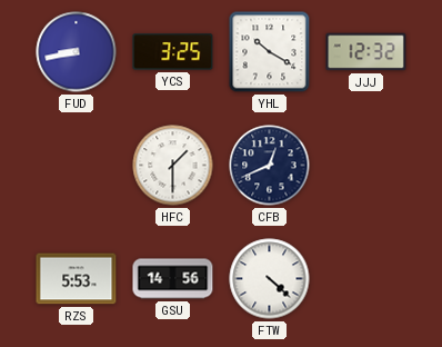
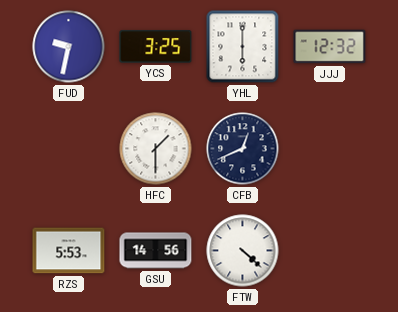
FUD: 8:43 -> 9:32 (69, 47)
YHL: 10:20 -> 6:00 (243, 47)
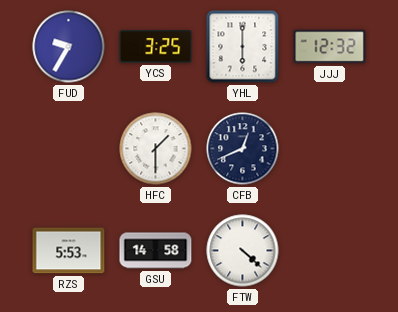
FUD: 9:32 -> 9:35 (69, 47)
GSU: 14:56 -> 14:58 (156, 251)
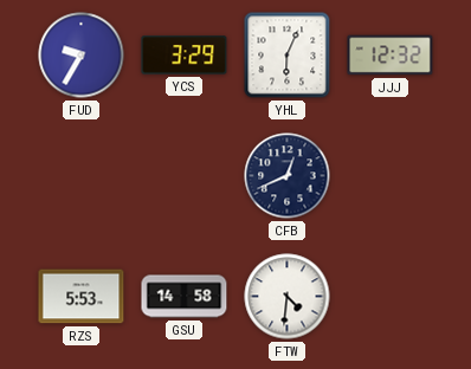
YCS: 3:25 -> 3:29 (185, 56)
YHL: 6:00 -> 6:04 (288, 56)
HFC: 1:30 -> none (156, 149)
FTW: 4:22 -> 4:31 (288, 297)
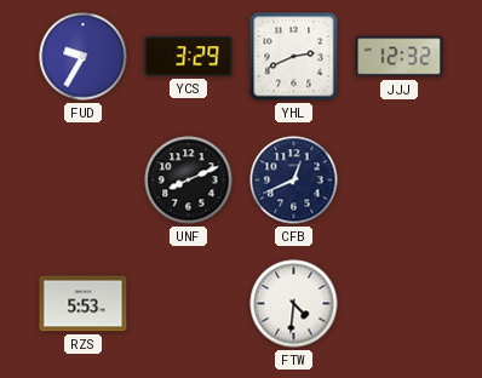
YHL: 6:04 -> 2:41 (294, 57)
UNF: none -> 8:11 (189, 181)
GSU: 14:58 -> none (185, 297)
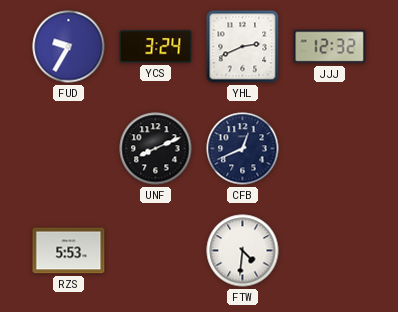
YCS: 3:29 -> 3:24 (156, 47)
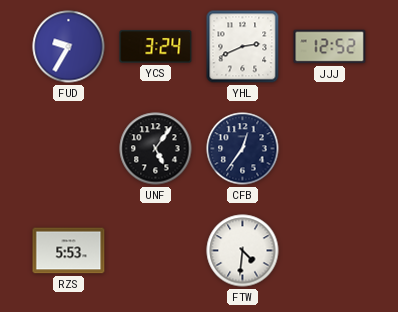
JJJ: 12:32 -> 12:52 (330, 47)
UNF: 8:11 -> 5:06 (156, 149)
CFB: 12:41 -> 12:36 (243, 149)
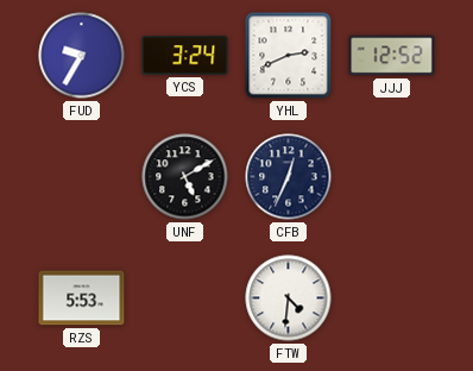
UNF: 5:06 -> 5:10 (185, 177)
CFB: 12:36 -> 12:34 (289, 177)
